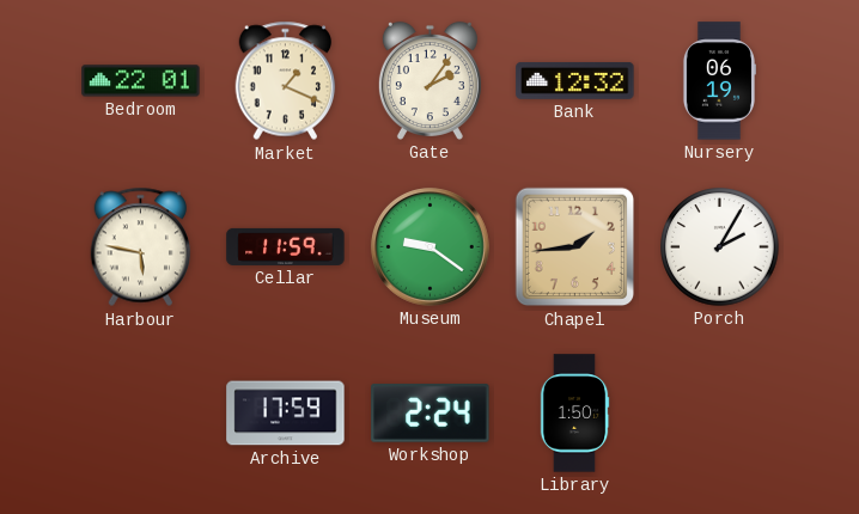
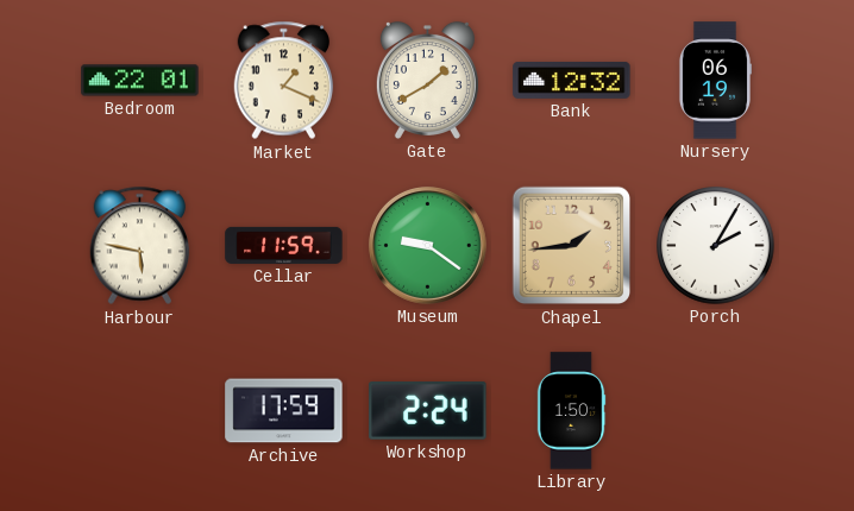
Gate: 2:06 -> 1:40 (427, 80)
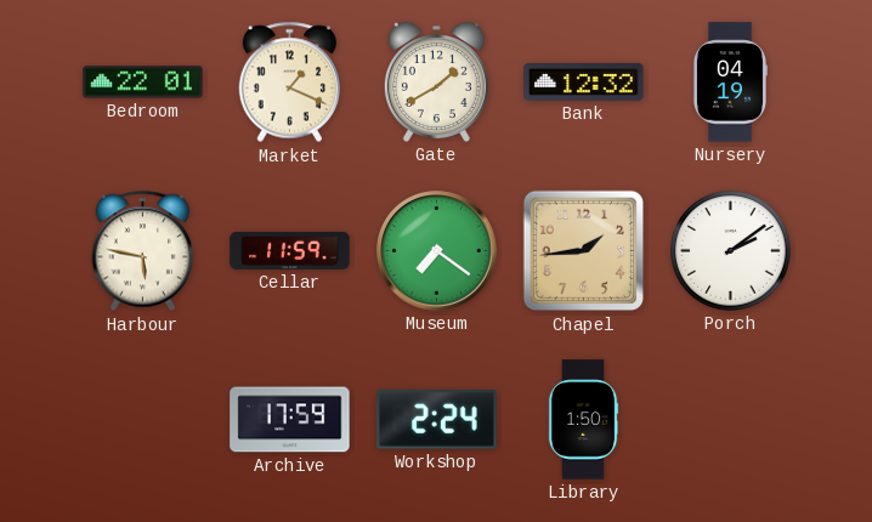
Nursery: 06:19 -> 04:19 (730, 83)
Museum: 9:21 -> 7:21 (436, 250)
Porch: 2:05 -> 2:09 (731, 251)
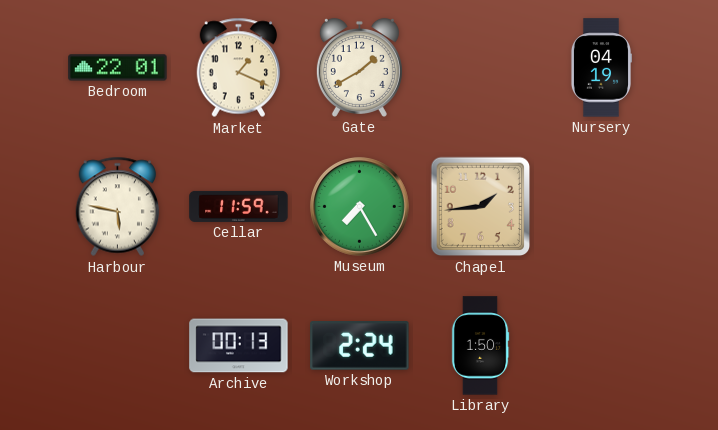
Bank: 12:32 -> none (584, 81)
Museum: 7:21 -> 7:25 (359, 206)
Porch: 2:09 -> none (731, 251)
Archive: 17:59 -> 00:13 (239, 346)
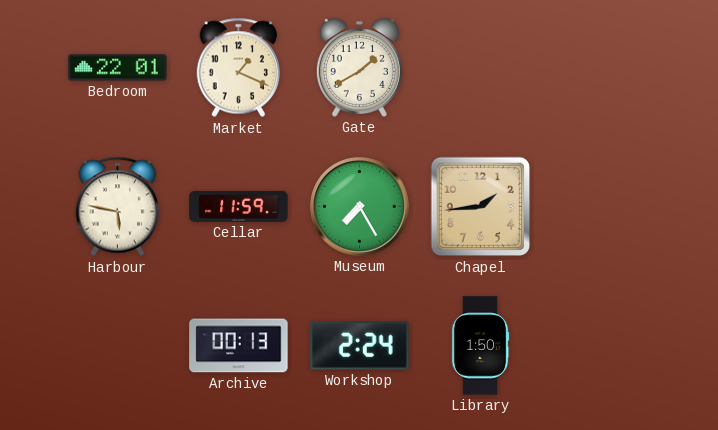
Nursery: 04:19 -> none (601, 68)
